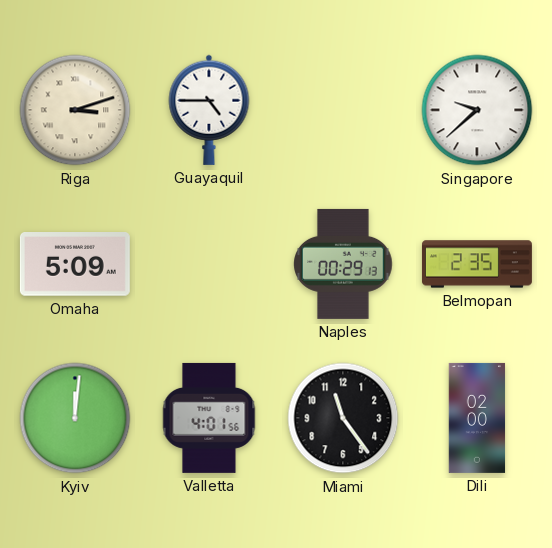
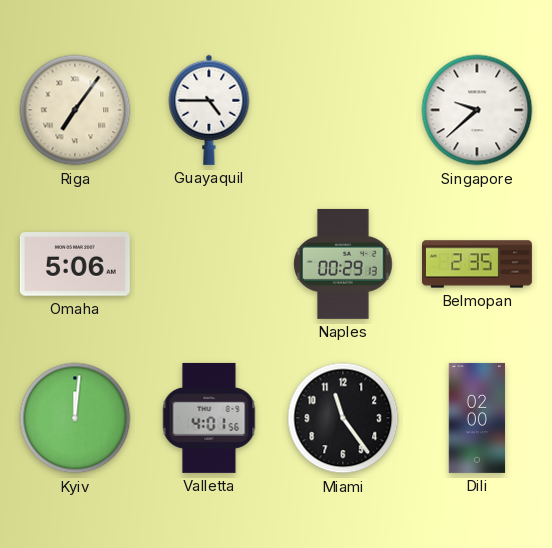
Riga: 3:12 -> 7:06 (75, 110)
Omaha: 5:09 -> 5:06 (75, 265)
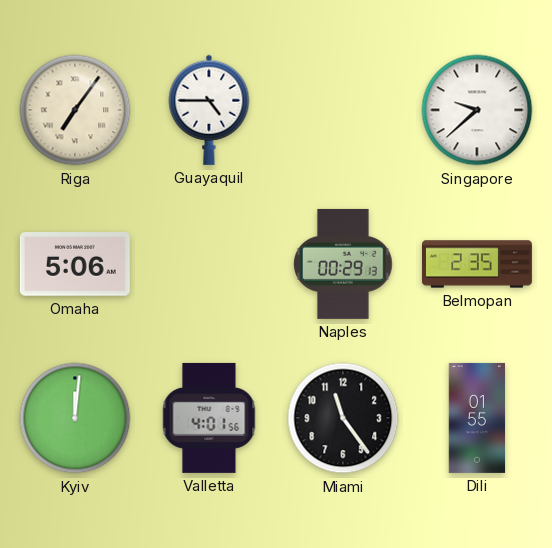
Dili: 02:00 -> 01:55 (477, 418)
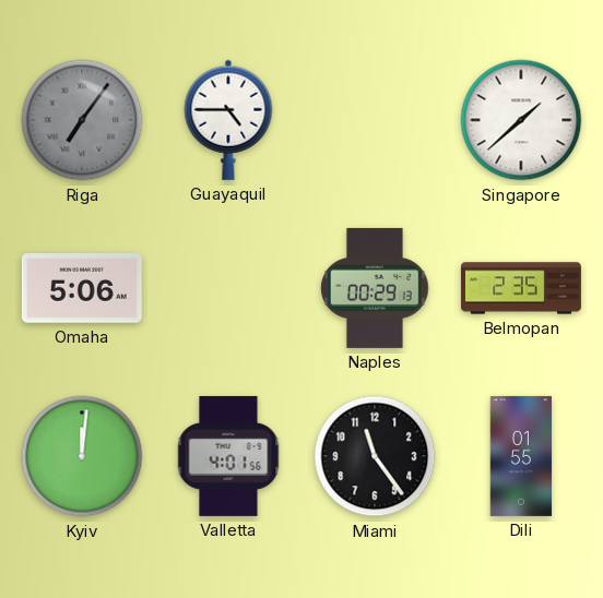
Riga dial: cream -> grey (82, 120)
Singapore: 9:38 -> 1:38 (521, 120)
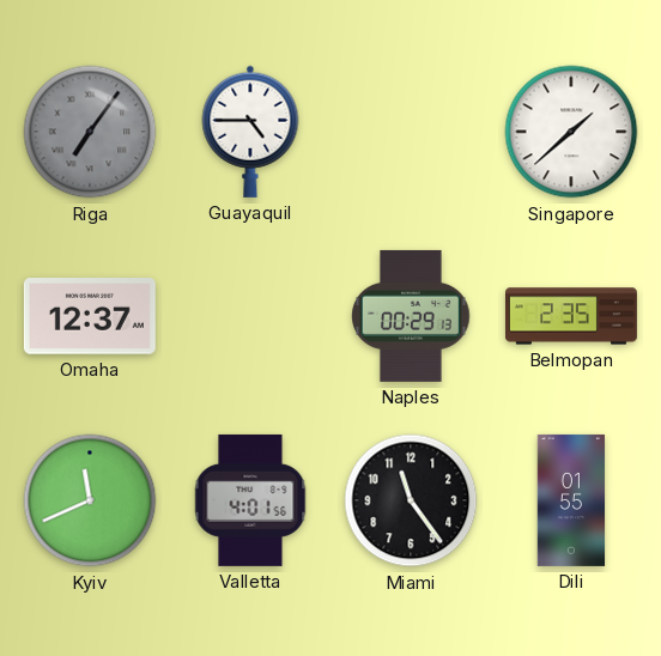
Omaha: 5:06 -> 12:37 (90, 317)
Kyiv: 12:01 -> 11:41 (90, 500)
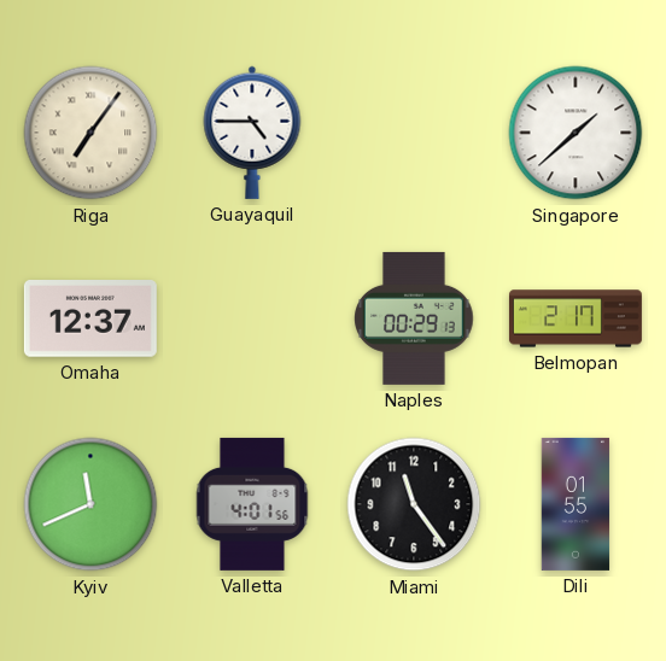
Riga dial: grey -> cream (90, 133)
Belmopan: 2:35 -> 2:17 (576, 318)
